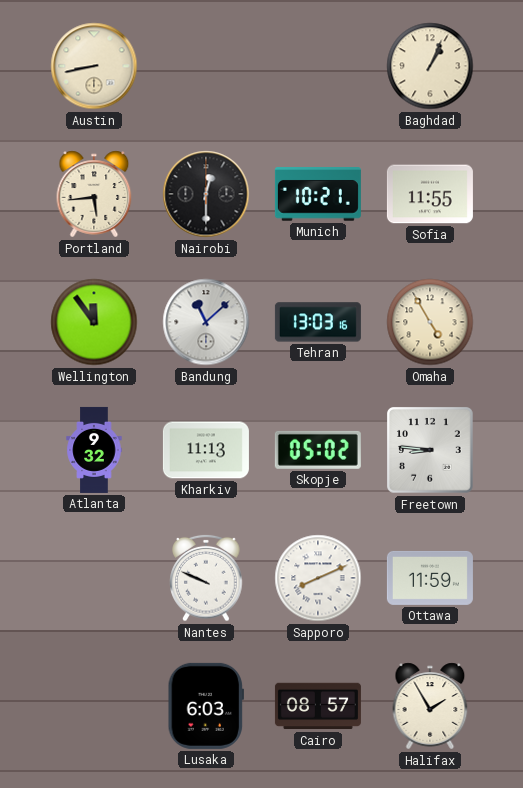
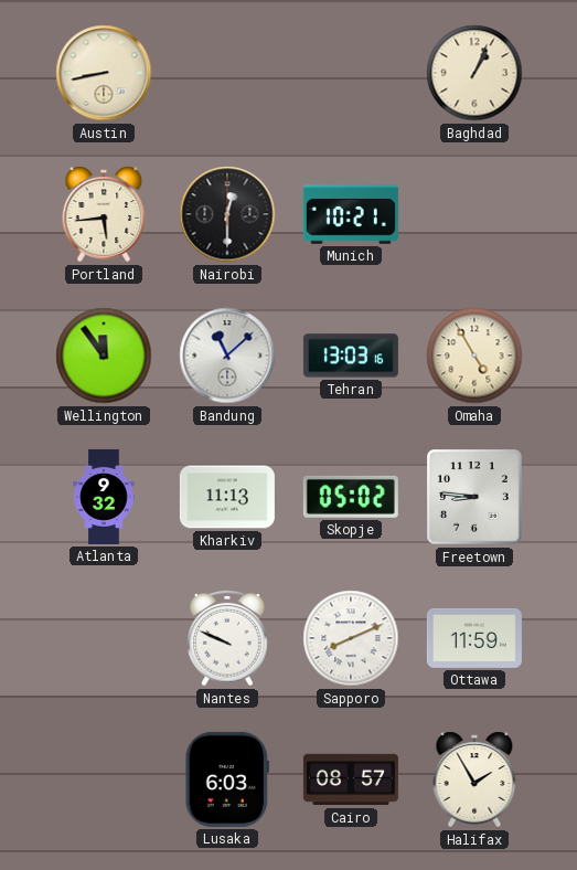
Sofia: 11:55 -> none (430, 194)
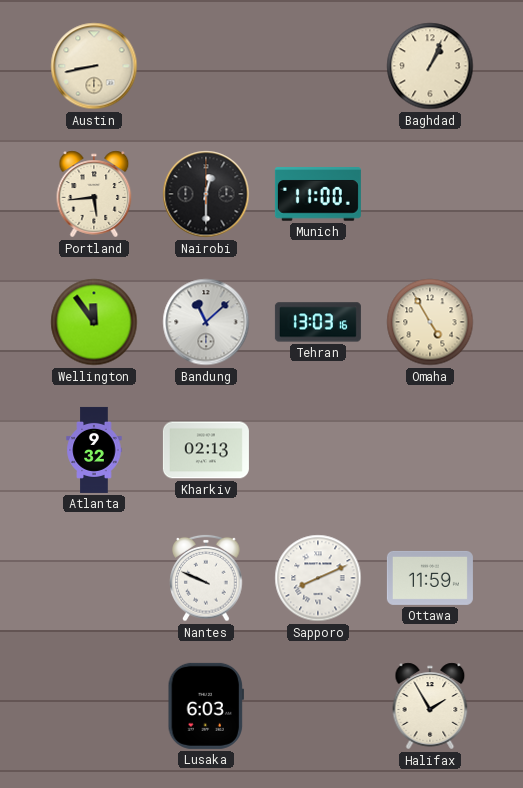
Munich: 10:21 -> 11:00 (318, 194)
Kharkiv: 11:13 -> 02:13 (206, 450)
Skopje: 05:02 -> none (351, 497)
Freetown: 8:46 -> none (476, 498)
Cairo: 08:57 -> none (351, 779)
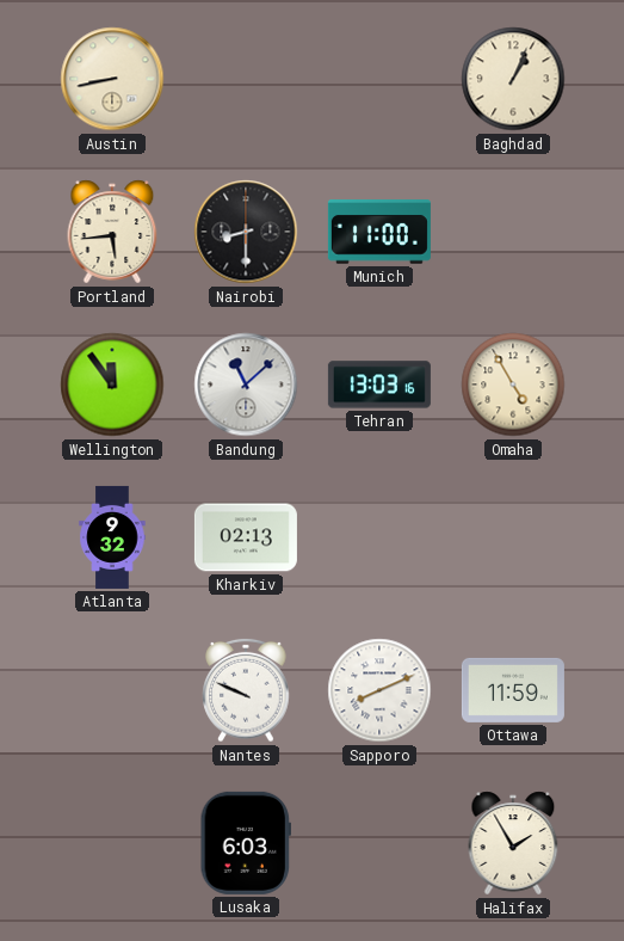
Nairobi: 12:30 -> 8:30 (246, 232)
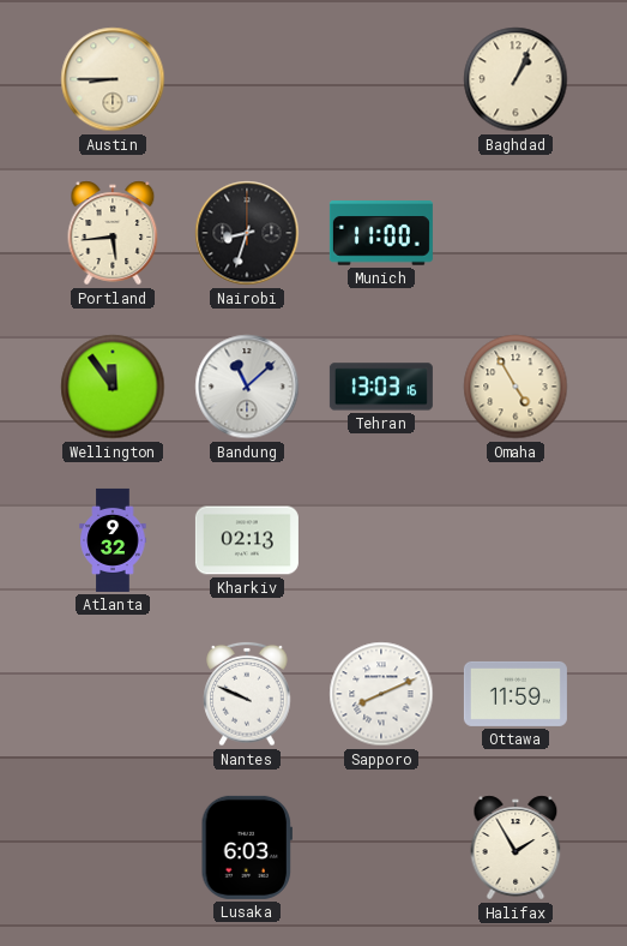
Austin: 8:43 -> 8:45 (113, 79)
Nairobi: 8:30 -> 8:33 (247, 233)
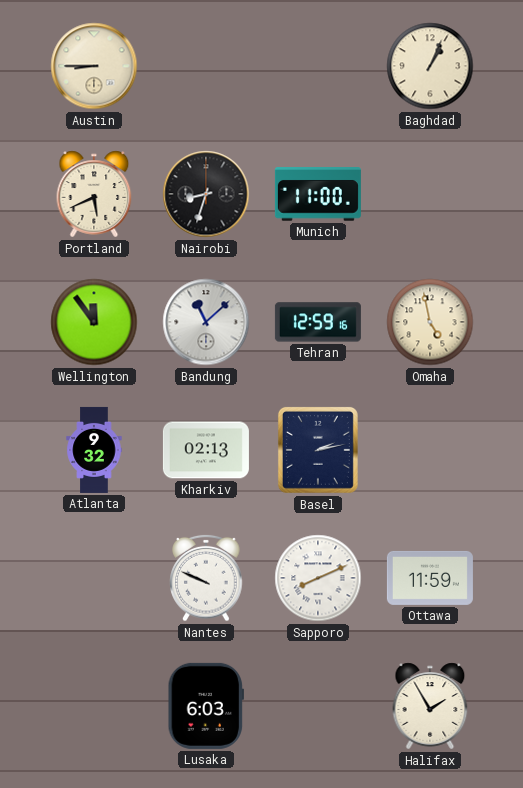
Portland: 5:44 -> 5:41 (94, 194)
Tehran: 13:03 -> 12:59 (318, 322)
Omaha: 4:55 -> 4:58 (430, 322)
Basel: none -> 2:13 (318, 450)
